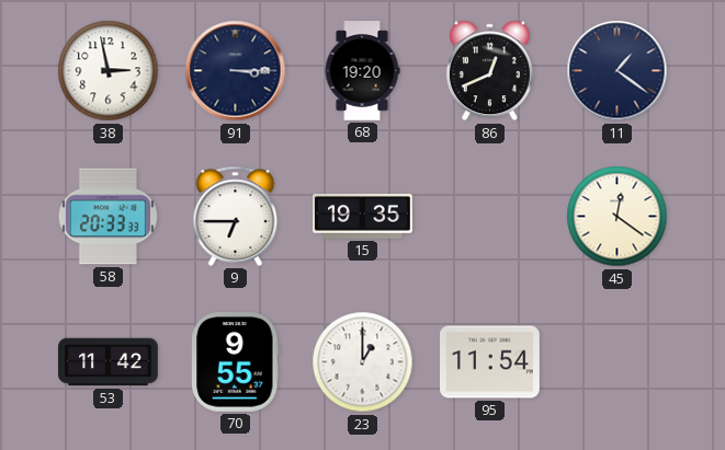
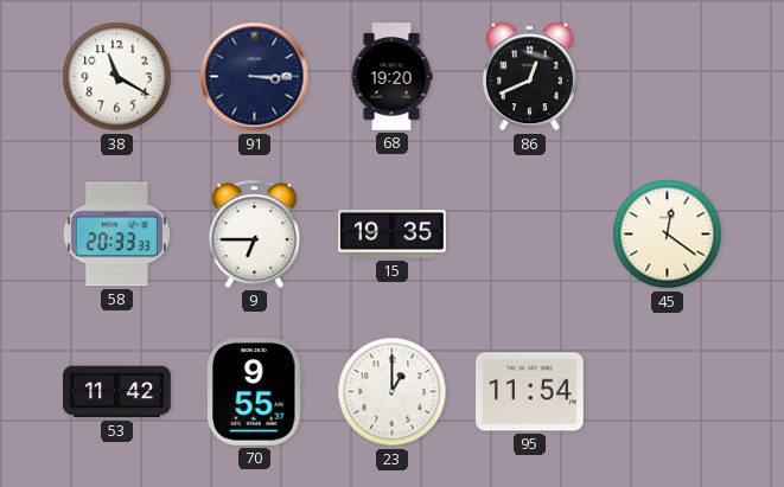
38: 2:58 -> 11:20 (117, 77)
11: 1:21 -> none (618, 71)
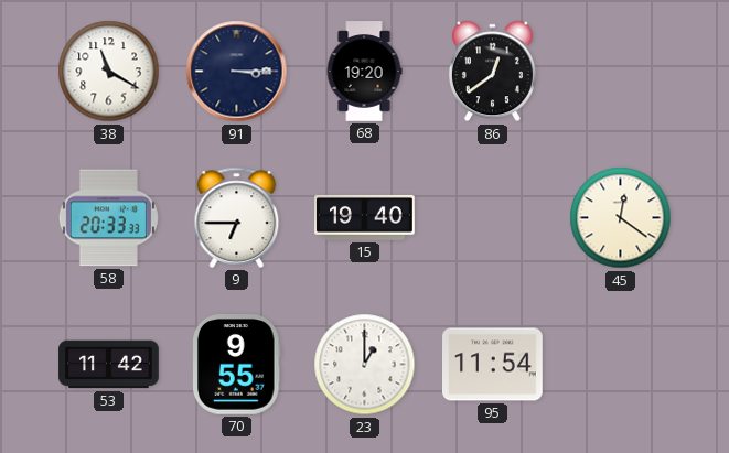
86: 12:41 -> 12:39 (492, 72)
15: 19:35 -> 19:40 (365, 217)
